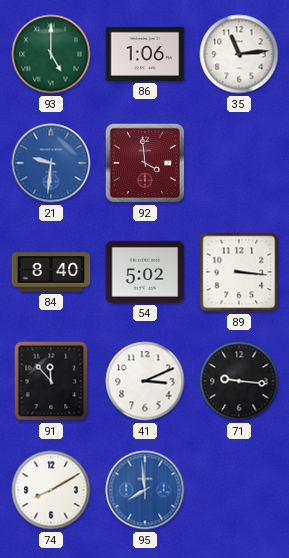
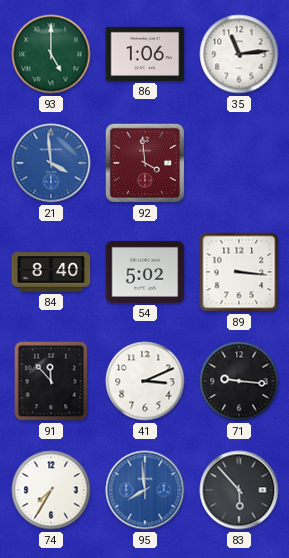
21: 9:31 -> 3:59 (51, 163)
74: 8:10 -> 7:35 (51, 490)
83: none -> 5:53 (239, 490)
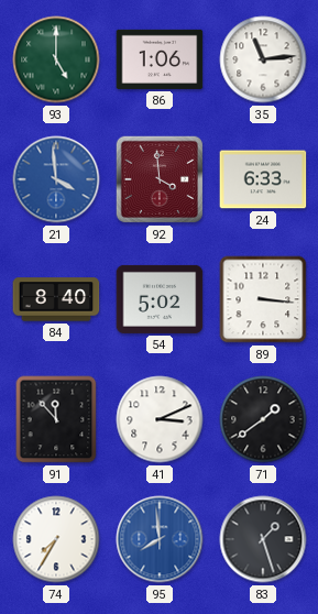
24: none -> 6:33 (263, 179)
71: 9:16 -> 1:39 (263, 419)
83: 5:53 -> 1:27 (263, 539)
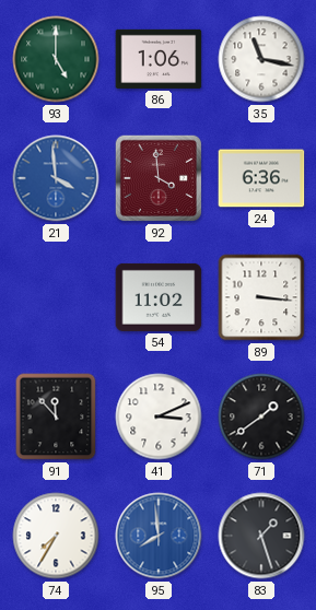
35: 11:14 -> 11:17 (261, 59)
24: 6:33 -> 6:36 (261, 178)
84: 8:40 -> none (56, 299)
54: 5:02 -> 11:02 (159, 297)
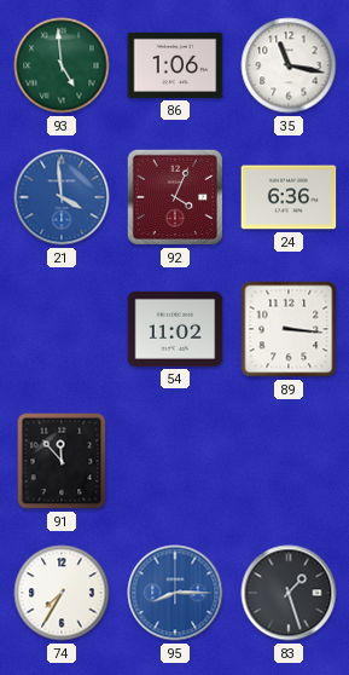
93: 5:00 -> 4:59 (62, 65)
92: 3:59 -> 4:04 (175, 197)
41: 3:11 -> none (159, 417)
71: 1:39 -> none (261, 417)
95: 7:59 -> 8:15 (175, 593)
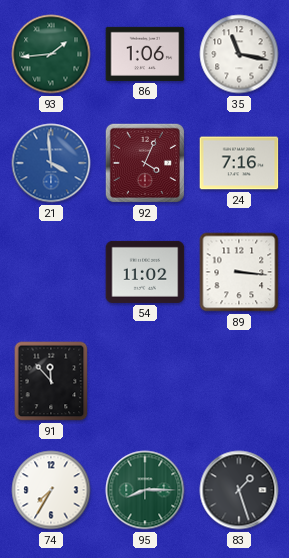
93: 4:59 -> 1:44 (51, 54)
24: 6:36 -> 7:16 (239, 163)
95 dial: blue -> green (145, 490)
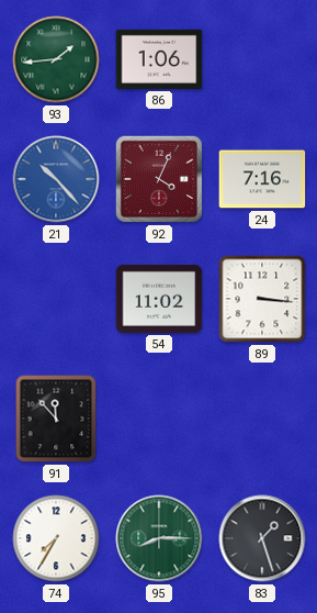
35: 11:17 -> none (239, 54)
21: 3:59 -> 10:23 (56, 179)
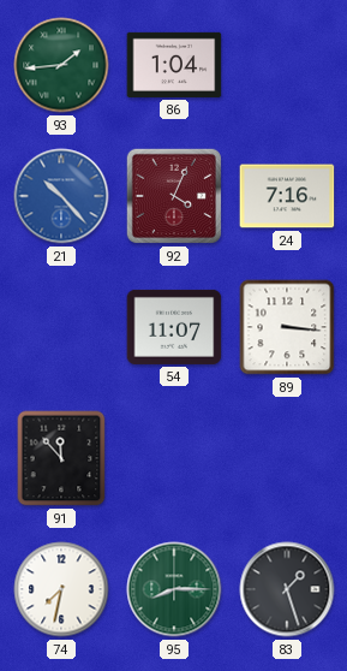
86: 1:06 -> 1:04 (174, 65)
54: 11:02 -> 11:07 (174, 327)
74: 7:35 -> 7:32 (61, 589)
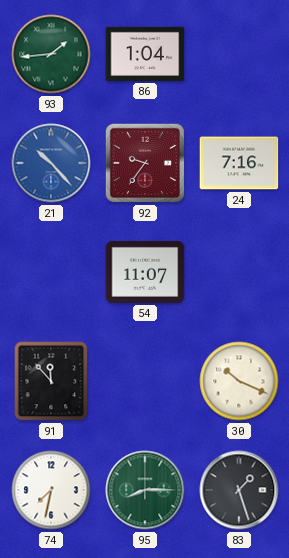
92: 4:04 -> 9:36 (145, 163)
89: 3:16 -> none (287, 327)
30: none -> 10:19 (239, 381)
